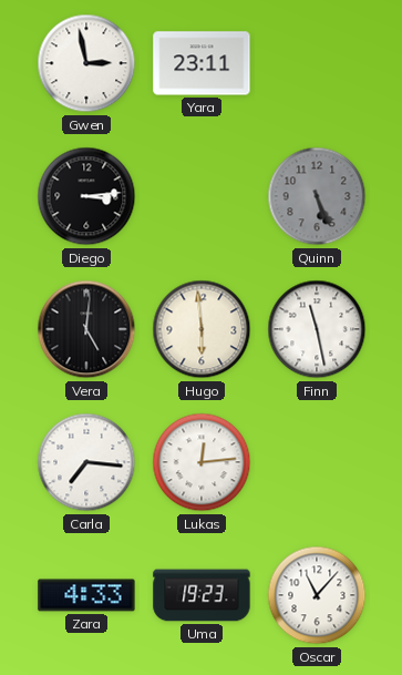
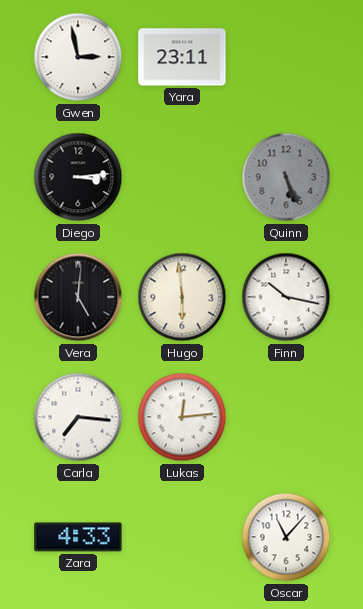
Finn: 11:28 -> 10:17 (286, 297)
Uma: 19:23 -> none (202, 595)
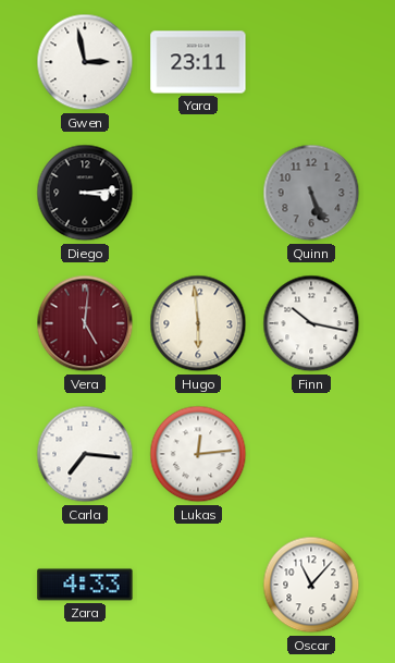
Vera dial: black -> burgundy (85, 323)
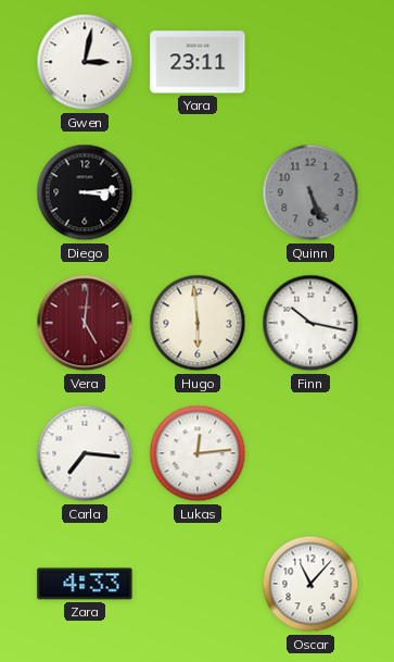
Gwen: 2:58 -> 3:02 (85, 62)
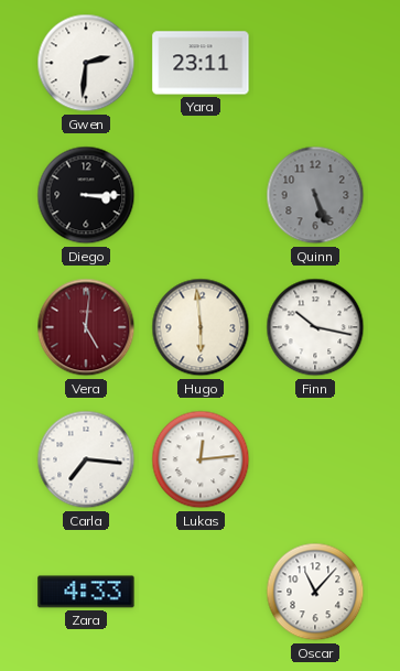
Gwen: 3:02 -> 2:31 (86, 63)
Diego: 3:14 -> 3:15 (86, 195)
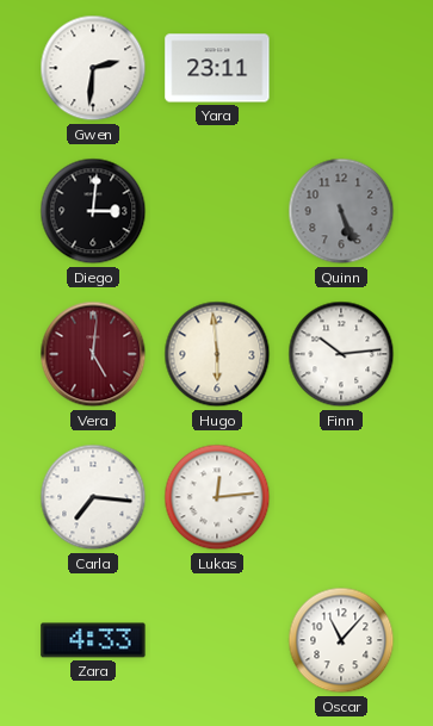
Diego: 3:15 -> 3:01 (93, 211)
Finn: 10:17 -> 10:14 (341, 354)
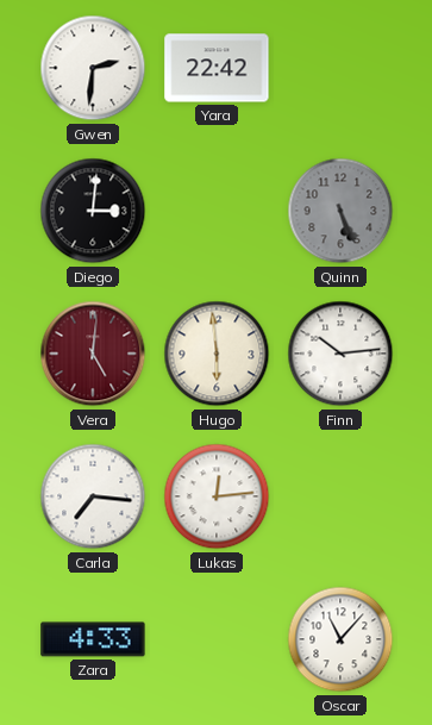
Yara: 23:11 -> 22:42 (217, 68)
